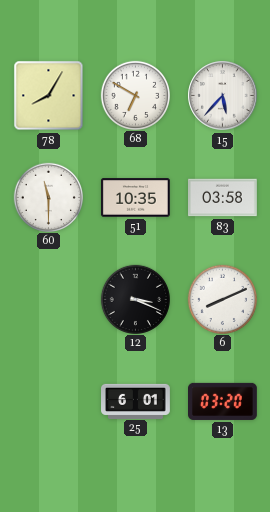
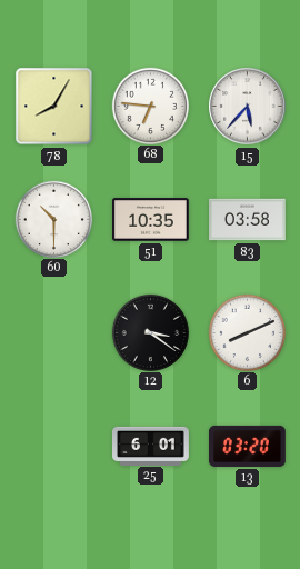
68: 6:50 -> 6:46 (150, 106)
60: 11:30 -> 10:30 (53, 219)
12: 3:19 -> 3:21 (150, 332)
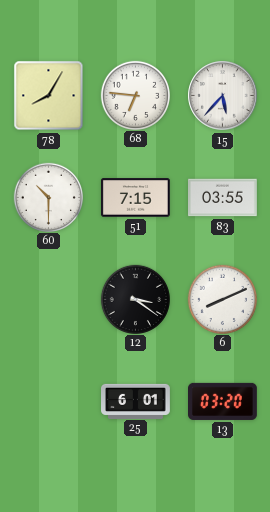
51: 10:35 -> 7:15 (136, 198)
83: 03:58 -> 03:55 (223, 198)
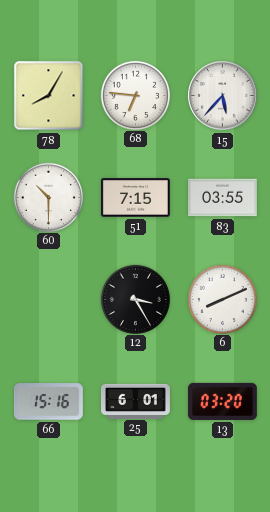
12: 3:21 -> 3:25 (135, 299)
66: none -> 15:16 (48, 402)
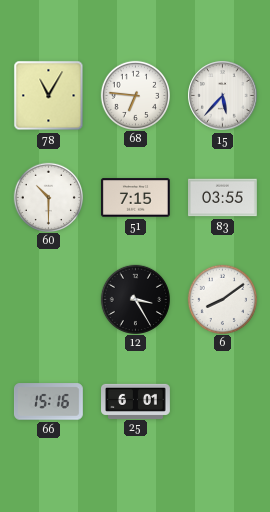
78: 8:05 -> 11:05 (49, 96)
6: 8:11 -> 8:09 (222, 299)
13: 03:20 -> none (223, 401)
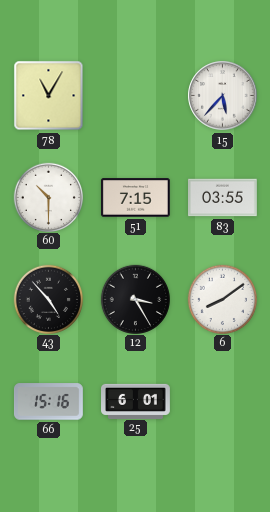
68: 6:46 -> none (135, 95)
43: none -> 4:53 (48, 299)
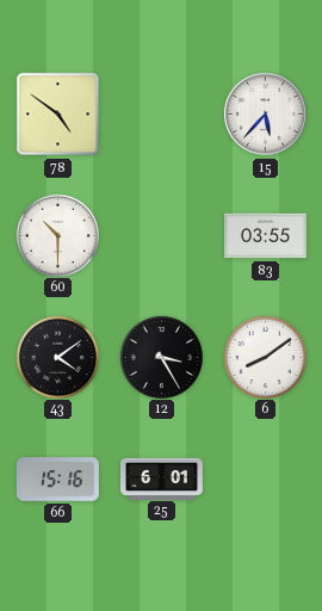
78: 11:05 -> 4:51 (58, 115)
51: 7:15 -> none (136, 198)
43: 4:53 -> 4:09 (57, 357)
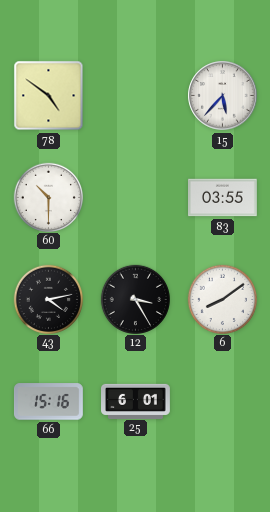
43: 4:09 -> 4:13 (48, 299)
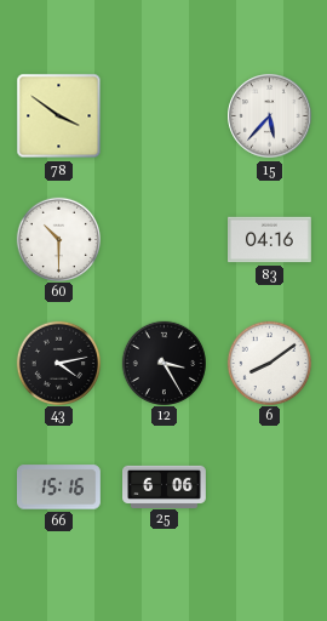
78: 4:51 -> 3:51 (59, 116)
83: 03:55 -> 04:16 (270, 240)
25: 6:01 -> 6:06 (165, 486)
